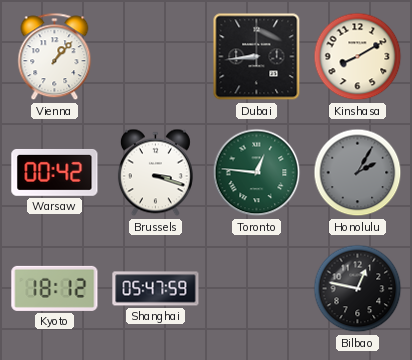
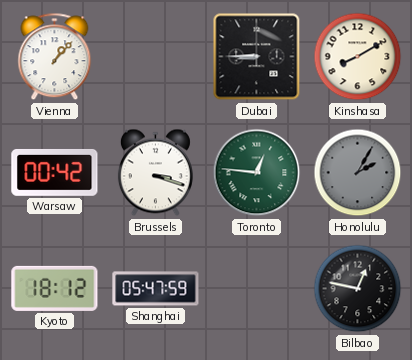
Dubai: 8:44 -> 8:45 (257, 57)
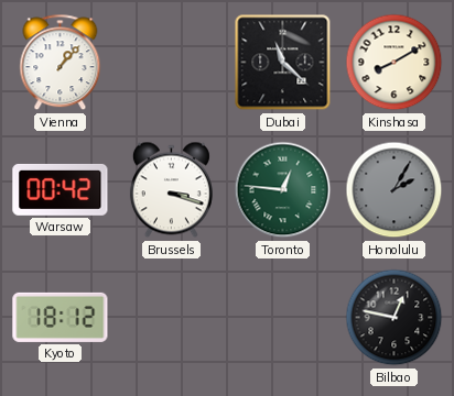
Dubai: 8:45 -> 11:22 (283, 63)
Shanghai: 05:47 -> none (156, 289)
